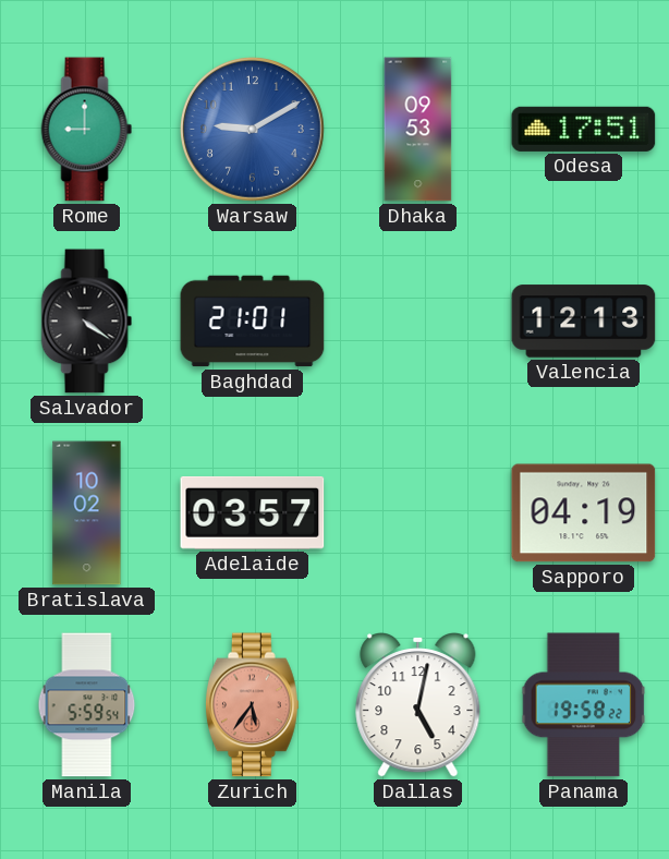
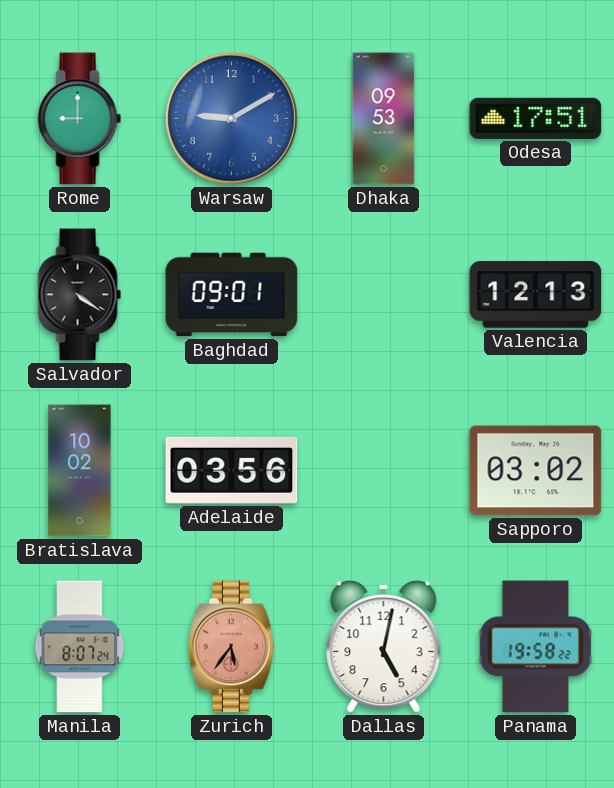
Baghdad: 21:01 -> 09:01 (232, 295)
Adelaide: 03:57 -> 03:56 (232, 470)
Sapporo: 04:19 -> 03:02 (536, 471)
Manila: 5:59 -> 8:07 (80, 647)
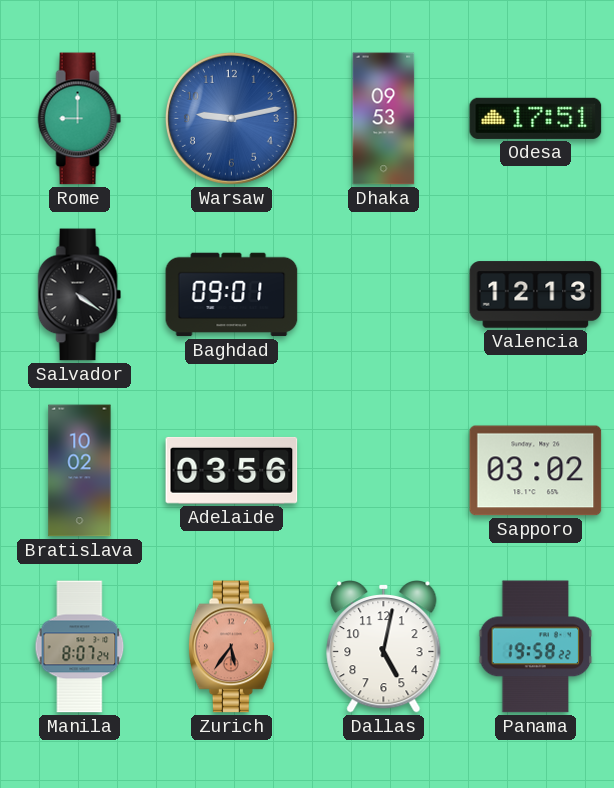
Warsaw: 9:10 -> 9:13 (231, 118)
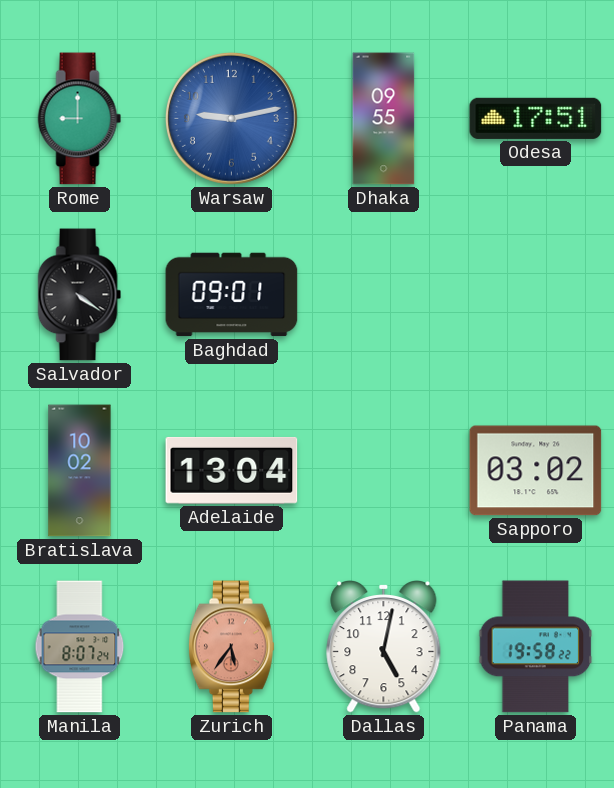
Dhaka: 09:53 -> 09:55 (384, 119)
Valencia: 12:13 -> none (536, 295)
Adelaide: 03:56 -> 13:04 (232, 470)
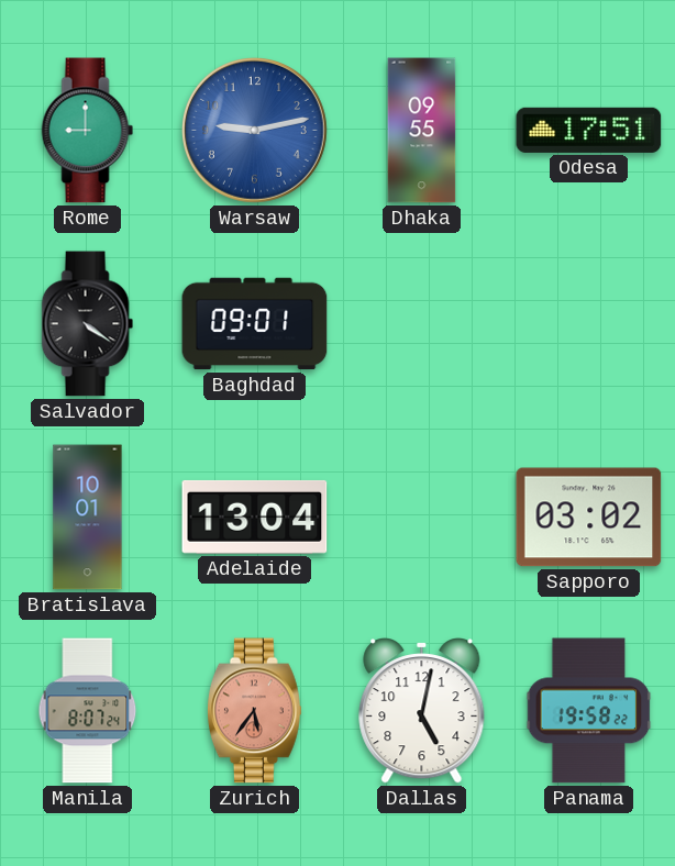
Bratislava: 10:02 -> 10:01 (88, 518)
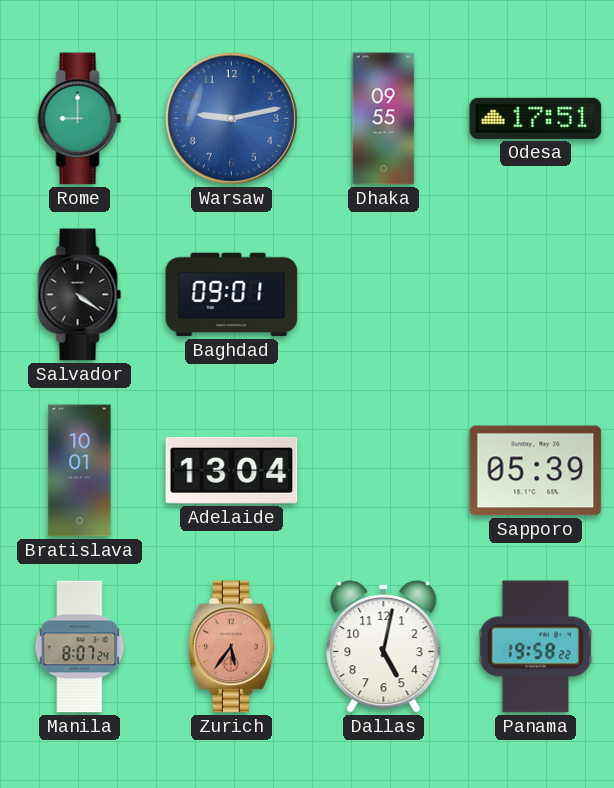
Sapporo: 03:02 -> 05:39 (536, 471)
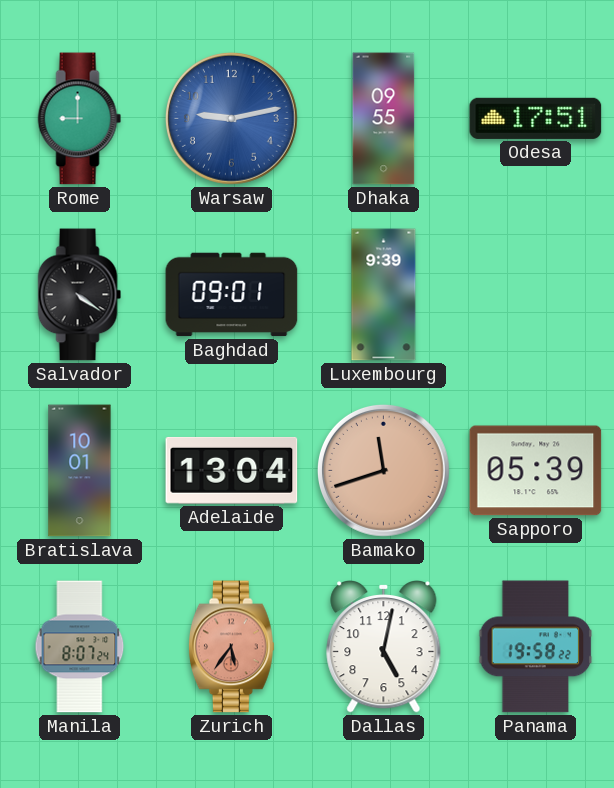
Luxembourg: none -> 9:39 (384, 295)
Bamako: none -> 11:42 (383, 470)
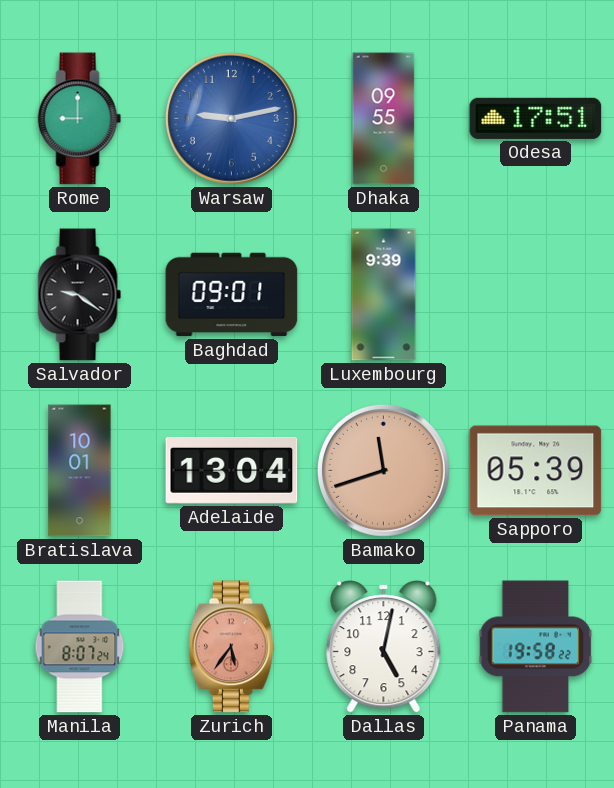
Salvador: 4:21 -> 9:21 (80, 295)
